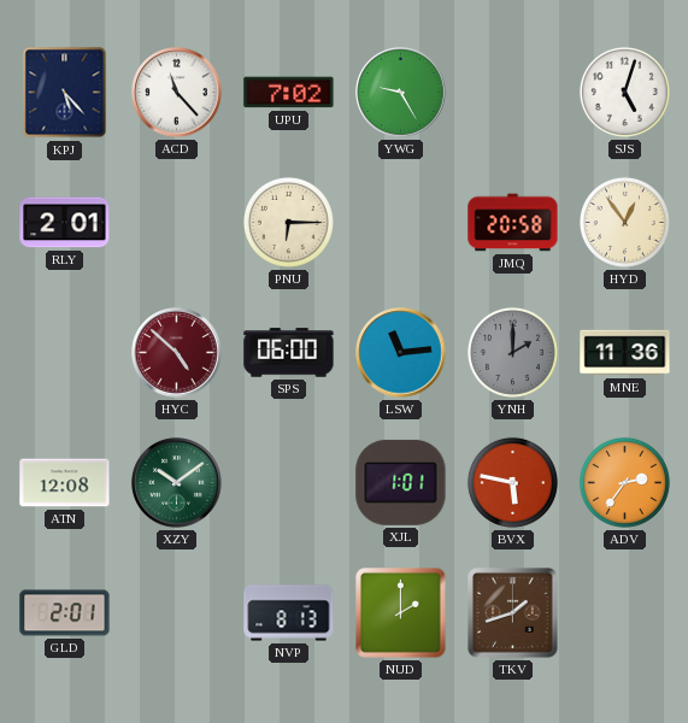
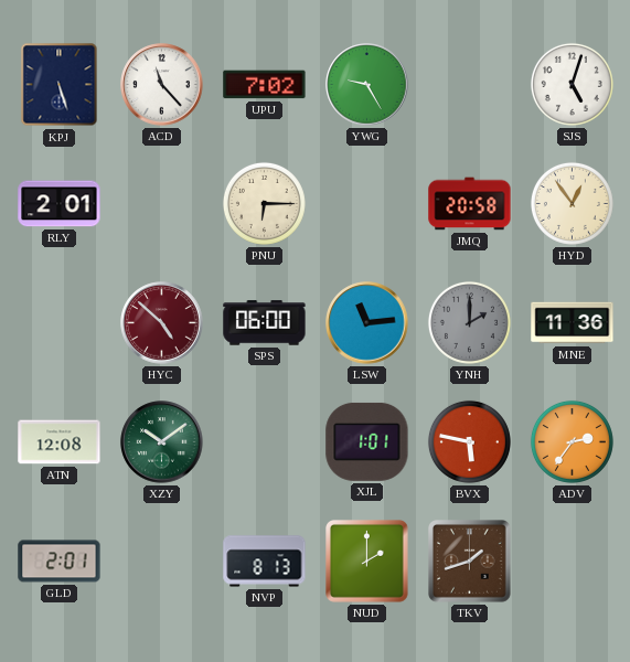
KPJ: 5:23 -> 5:27 (60, 85)
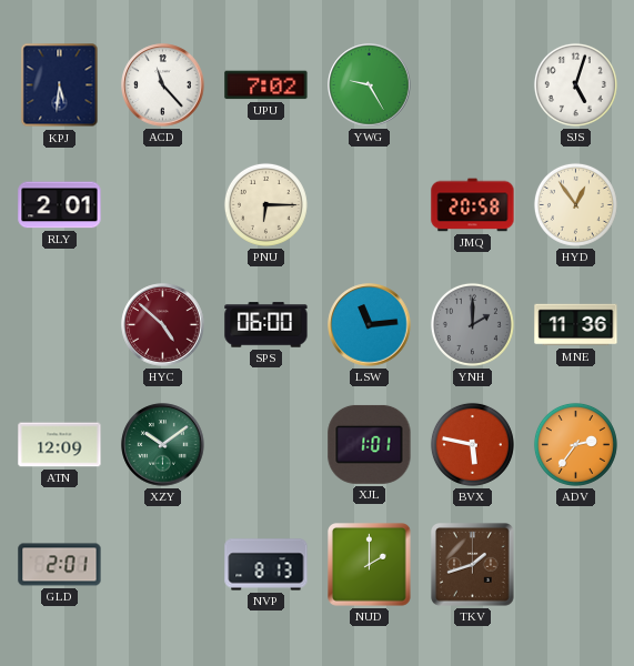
KPJ: 5:27 -> 5:31 (60, 85)
ATN: 12:08 -> 12:09 (60, 445)
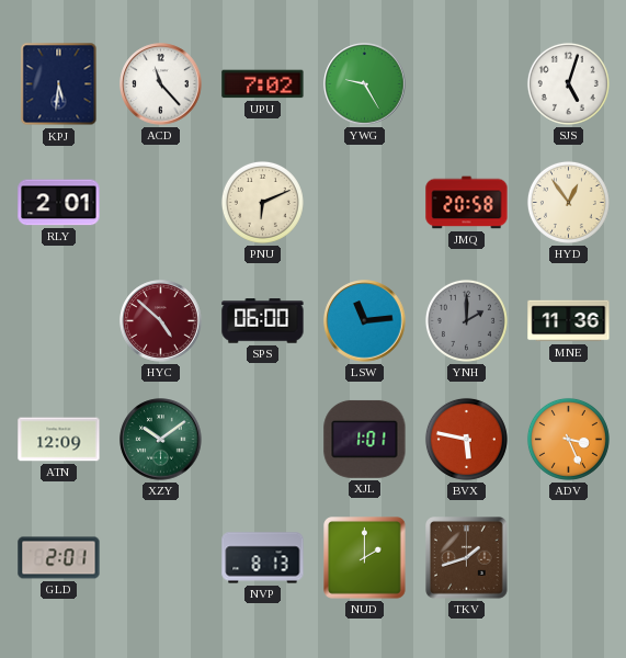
PNU: 6:15 -> 6:11 (262, 202)
ADV: 2:36 -> 3:26 (568, 439)
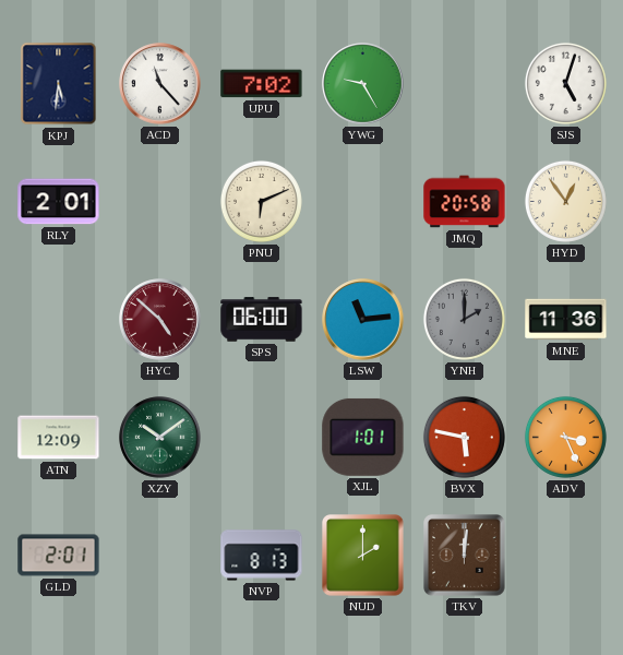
TKV: 1:42 -> 12:01 (465, 556)
